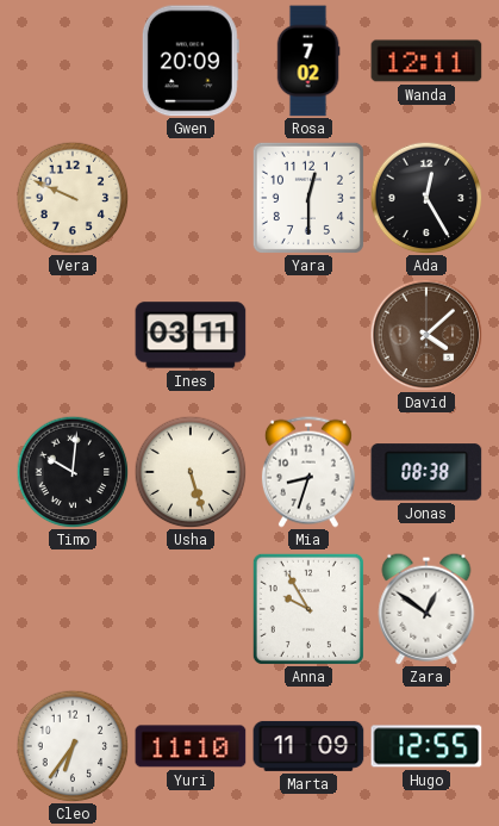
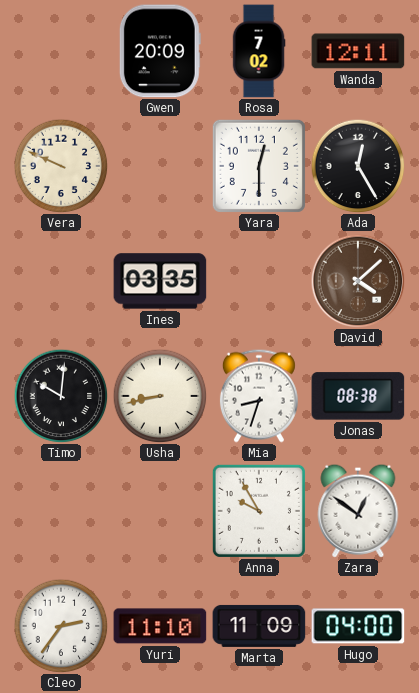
Ines: 03:11 -> 03:35 (160, 281)
Usha: 5:27 -> 8:43 (160, 396)
Cleo: 6:36 -> 2:36 (61, 626)
Hugo: 12:55 -> 04:00 (358, 626)
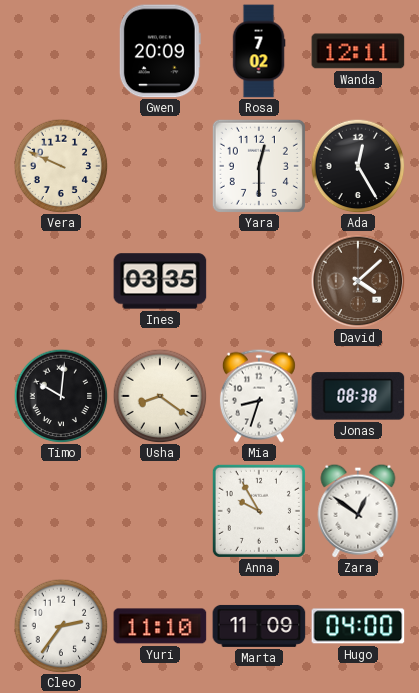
Usha: 8:43 -> 8:21 (160, 396)
